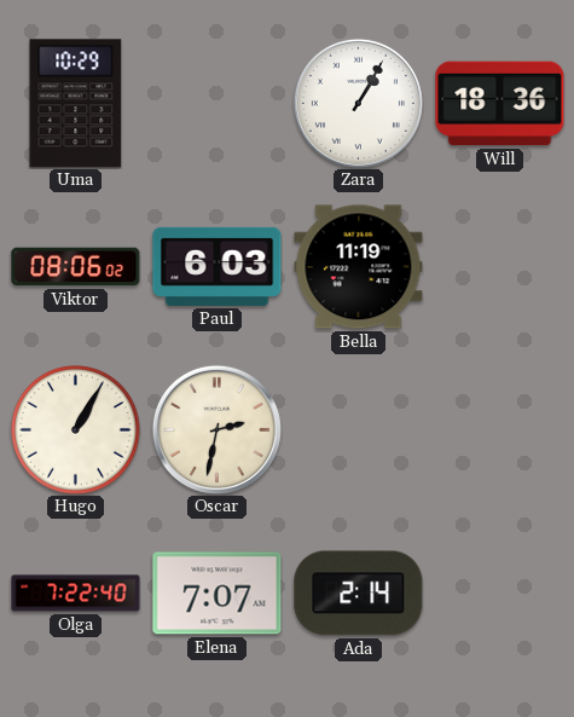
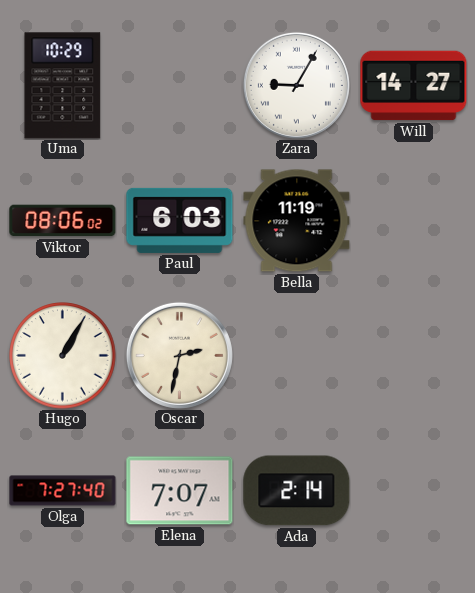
Zara: 1:05 -> 9:05 (296, 85)
Will: 18:36 -> 14:27 (414, 86)
Olga: 7:22 -> 7:27 (63, 491)
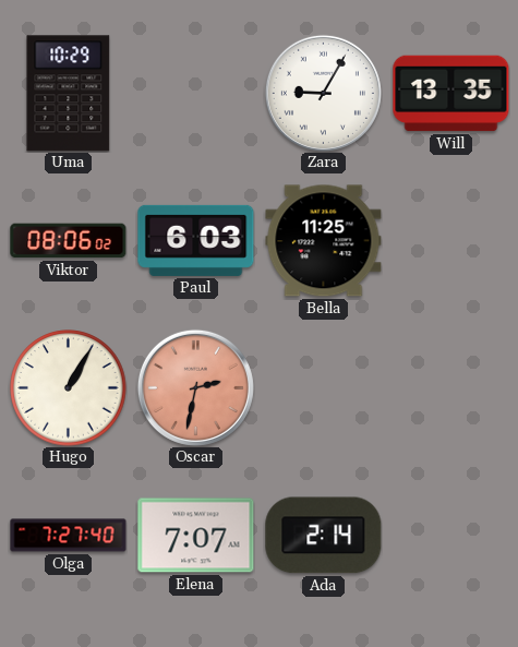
Will: 14:27 -> 13:35 (451, 94)
Bella: 11:19 -> 11:25 (324, 241)
Oscar dial: cream -> salmon (195, 387)
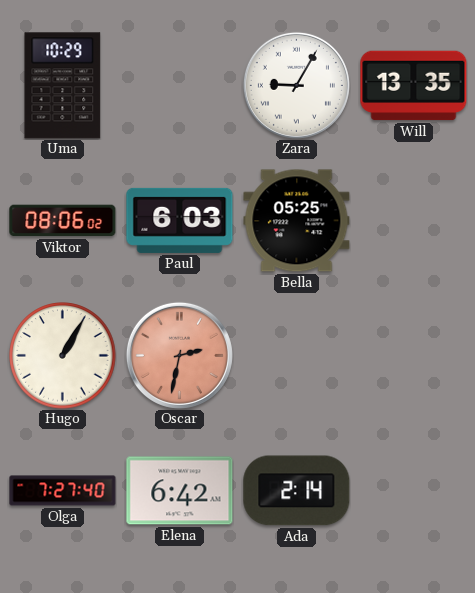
Bella: 11:25 -> 05:25 (297, 221)
Elena: 7:07 -> 6:42 (180, 491)
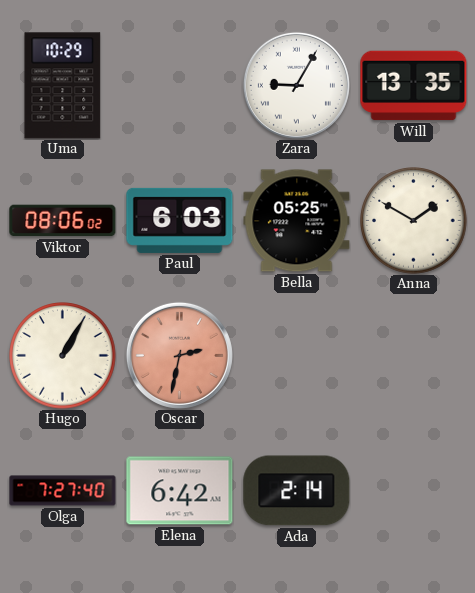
Anna: none -> 1:50 (414, 221)
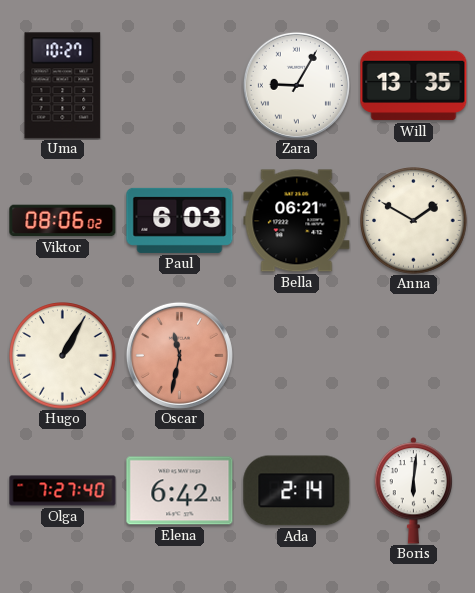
Uma: 10:29 -> 10:27 (63, 86)
Bella: 05:25 -> 06:21 (297, 221)
Oscar: 2:32 -> 11:32 (179, 355)
Boris: none -> 6:01 (414, 491)
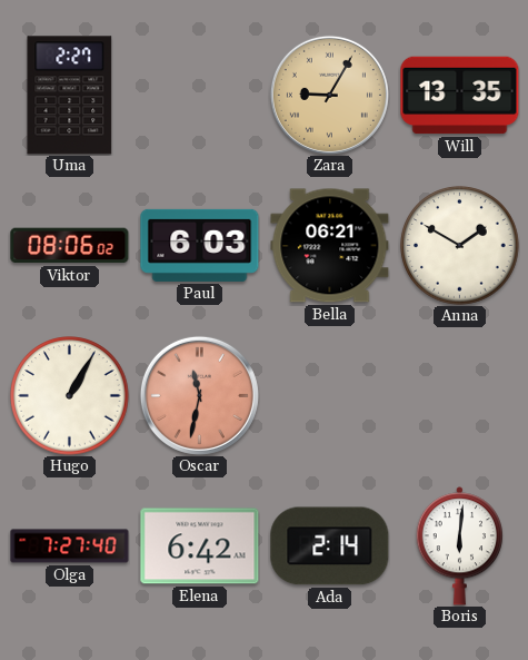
Uma: 10:27 -> 2:27 (70, 96)
Zara dial: white -> champagne (329, 95)
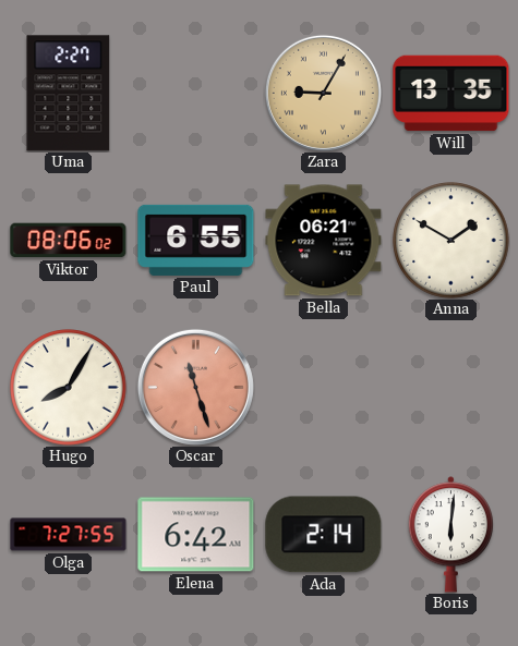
Paul: 6:03 -> 6:55 (196, 240)
Hugo: 1:05 -> 8:05 (69, 388)
Oscar: 11:32 -> 11:27 (195, 387)
Olga: 7:27:40 -> 7:27:55 (69, 535)
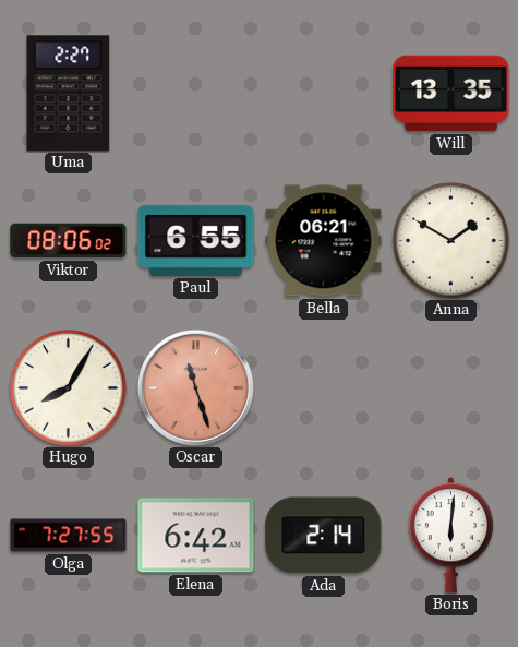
Zara: 9:05 -> none (323, 93)
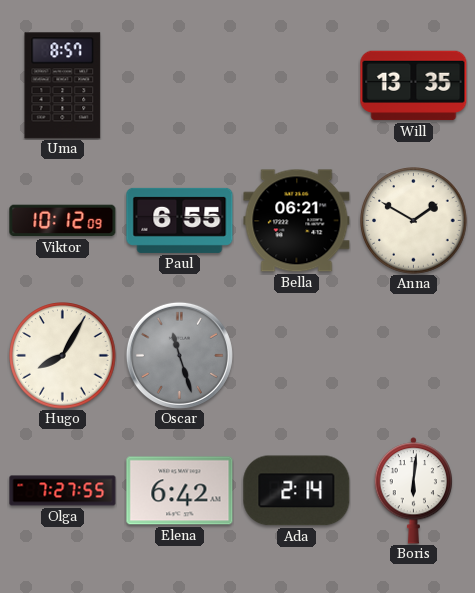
Uma: 2:27 -> 8:57 (63, 86)
Viktor: 08:06 -> 10:12 (63, 221)
Oscar dial: salmon -> grey (179, 355)
